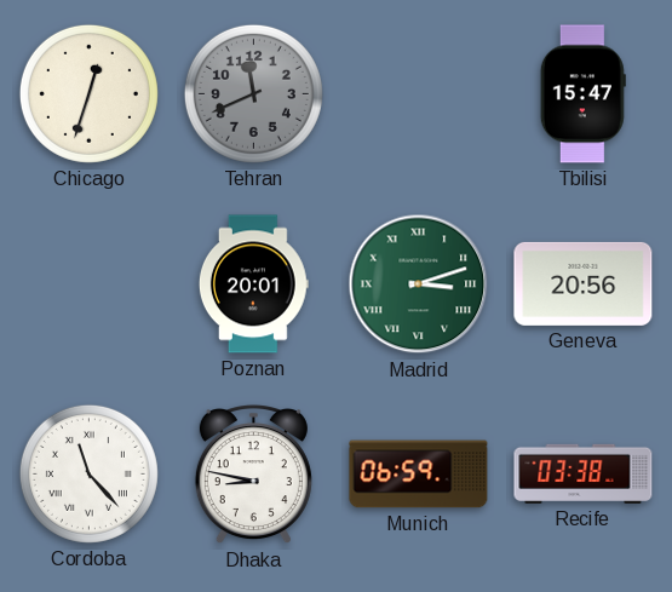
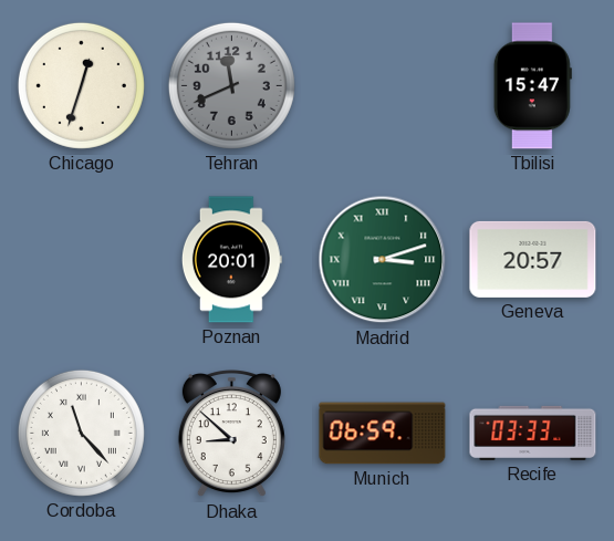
Geneva: 20:56 -> 20:57 (533, 259)
Dhaka: 8:47 -> 8:52 (231, 435)
Recife: 03:38 -> 03:33 (533, 433)
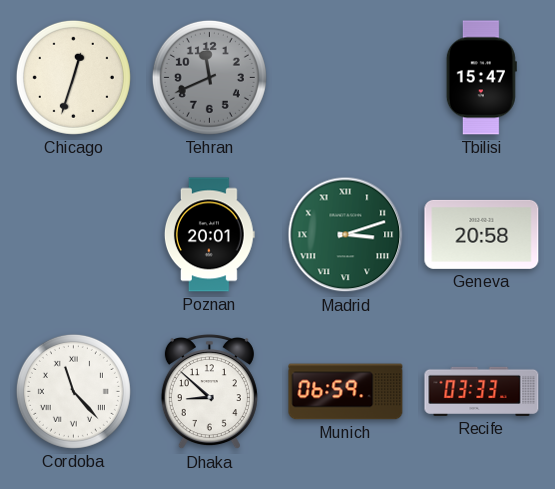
Geneva: 20:57 -> 20:58 (482, 234)
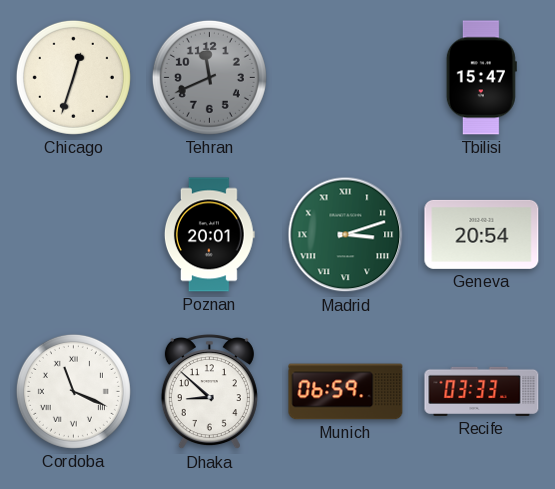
Geneva: 20:58 -> 20:54 (482, 234)
Cordoba: 11:23 -> 11:19 (73, 391)
